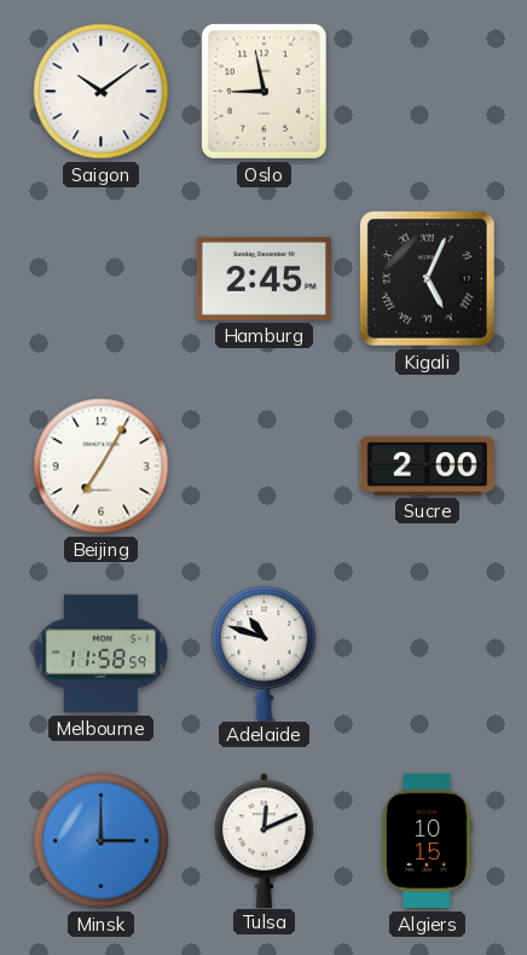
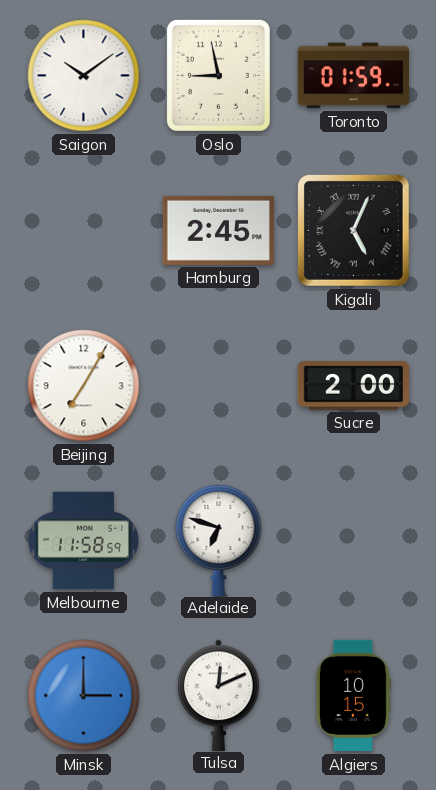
Toronto: none -> 01:59 (353, 76)
Adelaide: 10:48 -> 6:48 (219, 539)
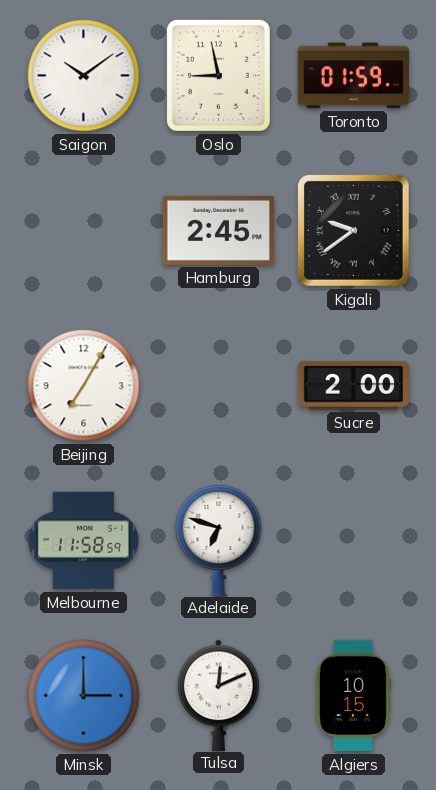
Kigali: 5:04 -> 9:39 (353, 230)
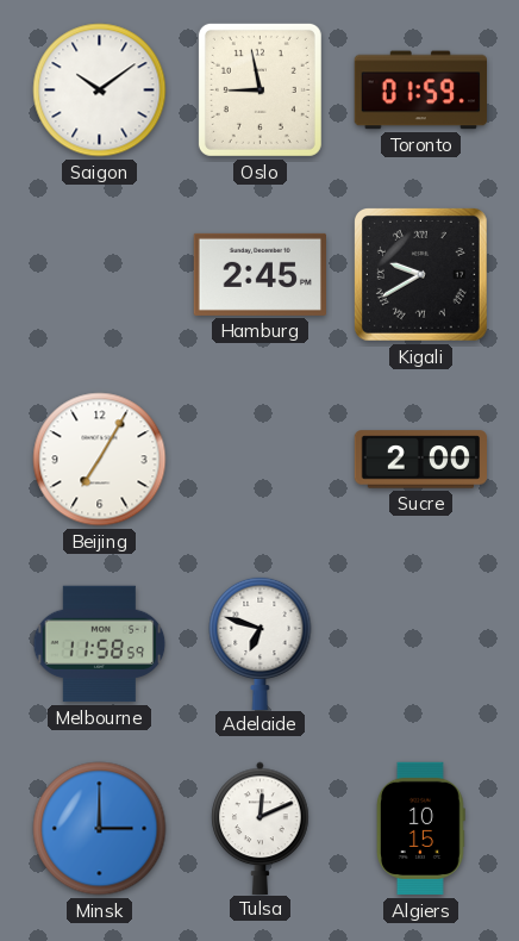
Kigali: 9:39 -> 9:40 (420, 274)
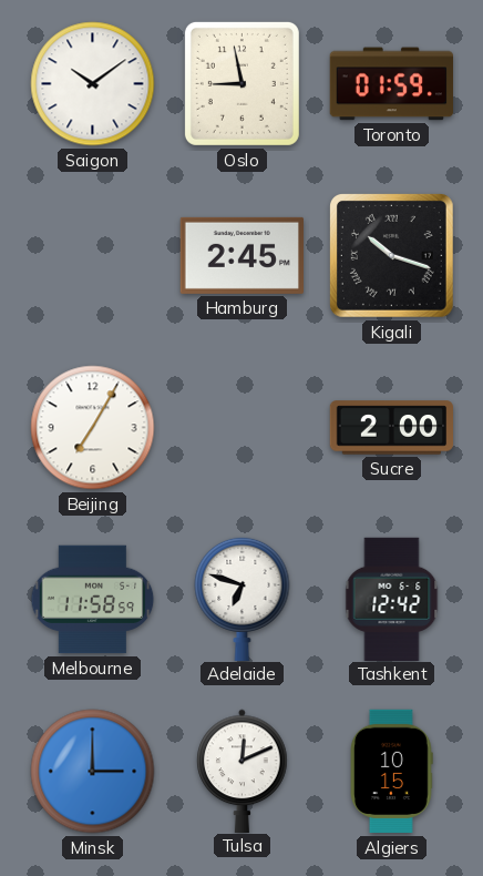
Kigali: 9:40 -> 10:18 (391, 255)
Tashkent: none -> 12:42 (392, 599)
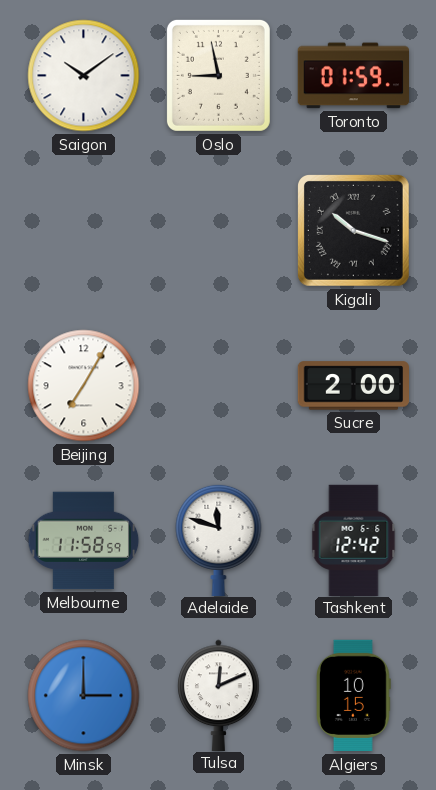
Hamburg: 2:45 -> none (242, 255)
Adelaide: 6:48 -> 11:48 (219, 539)
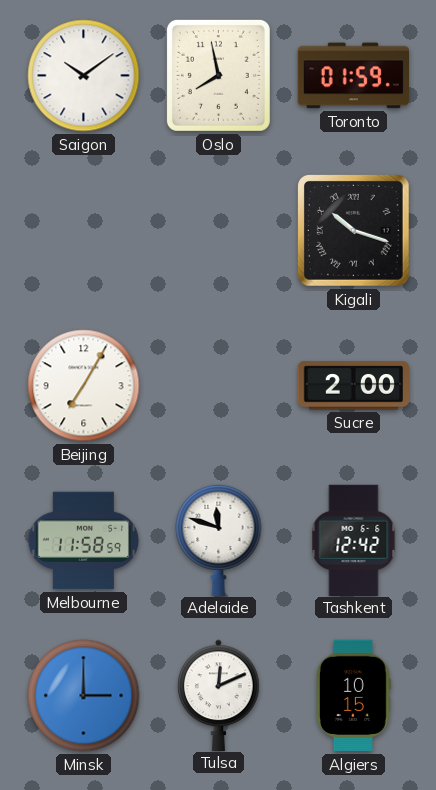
Oslo: 8:58 -> 7:58 (218, 75)
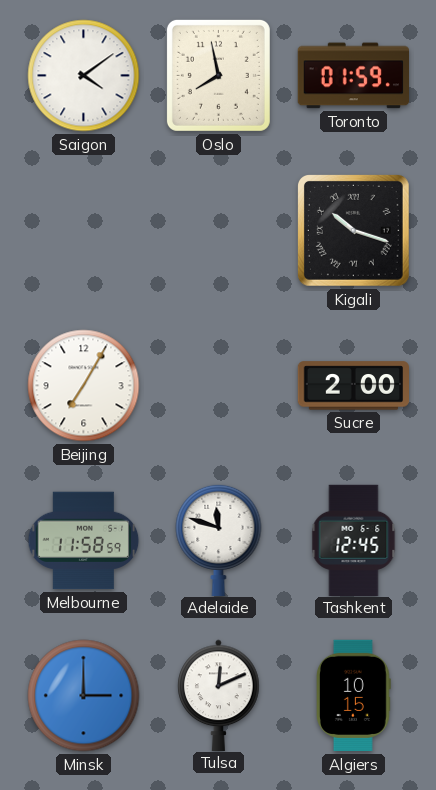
Saigon: 10:09 -> 4:09 (84, 76)
Tashkent: 12:42 -> 12:45 (354, 540)
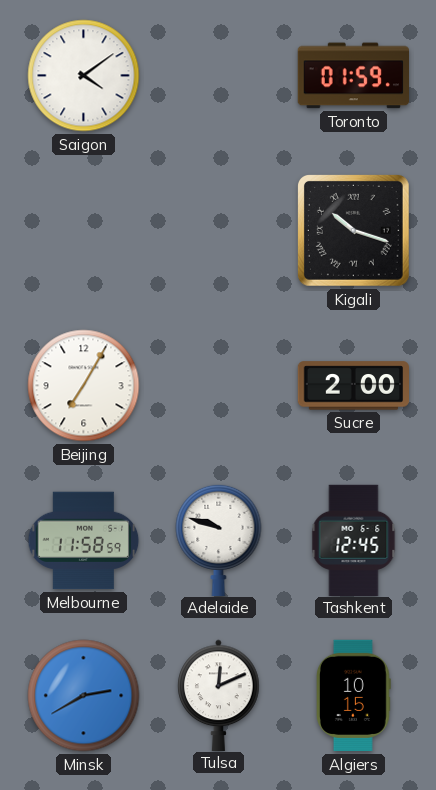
Oslo: 7:58 -> none (218, 75)
Adelaide: 11:48 -> 9:48 (219, 539)
Minsk: 3:00 -> 2:40 (84, 696)
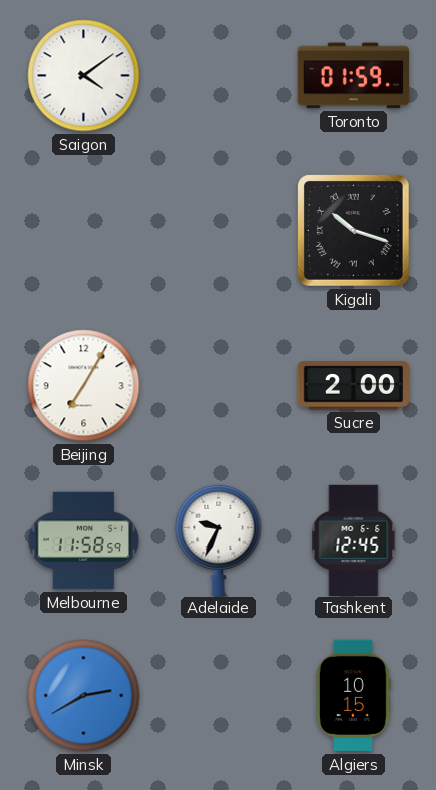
Adelaide: 9:48 -> 9:34 (219, 539)
Tulsa: 12:11 -> none (219, 695)
